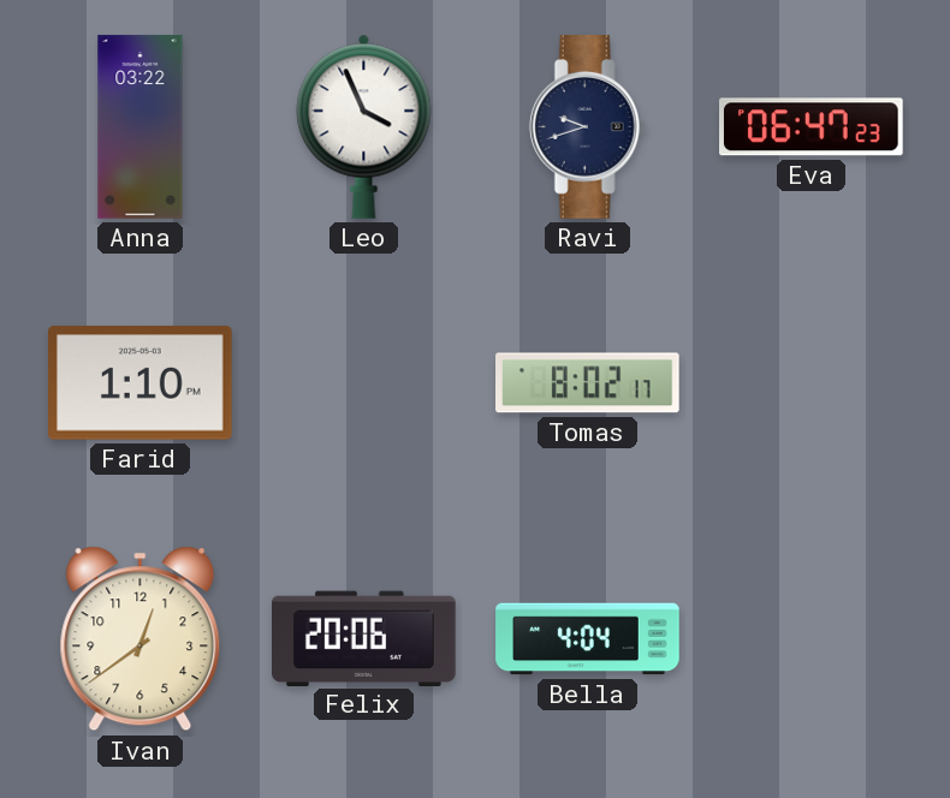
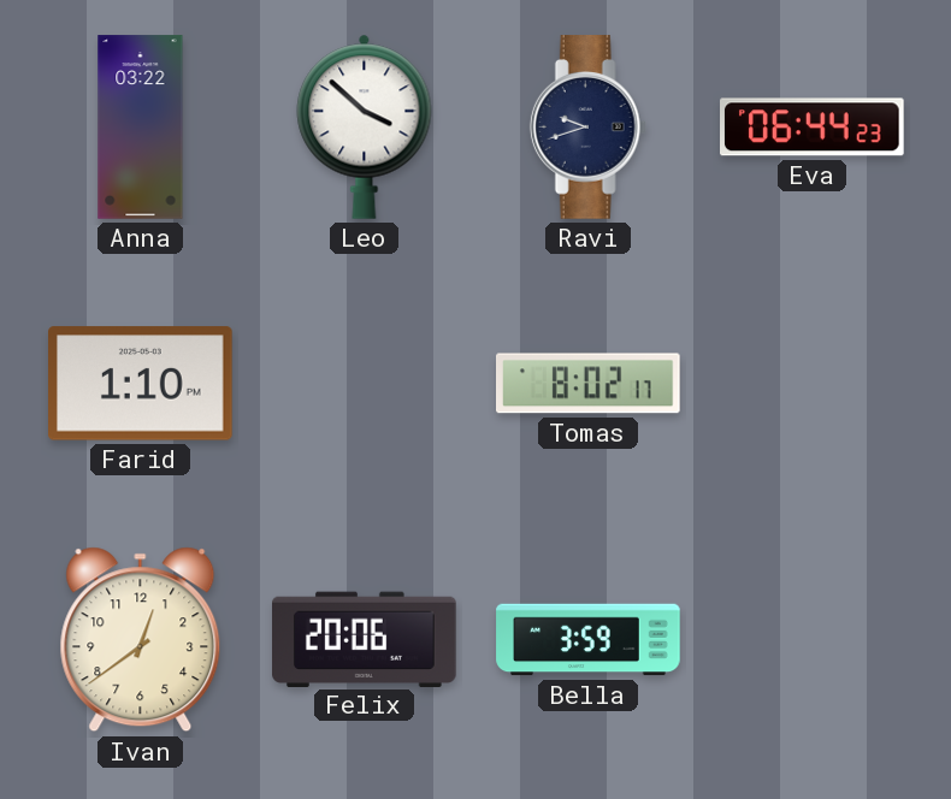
Leo: 3:56 -> 3:52 (365, 126)
Eva: 06:47 -> 06:44 (813, 128)
Bella: 4:04 -> 3:59 (589, 640)
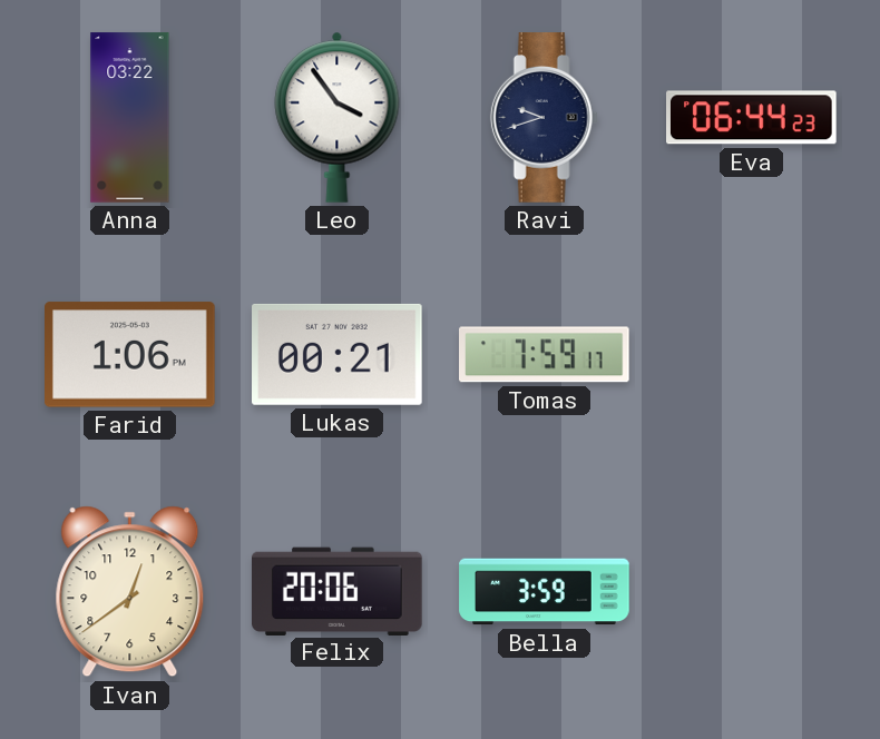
Leo: 3:52 -> 3:54 (338, 117)
Farid: 1:10 -> 1:06 (130, 355)
Lukas: none -> 00:21 (338, 354)
Tomas: 8:02 -> 7:59 (545, 355)
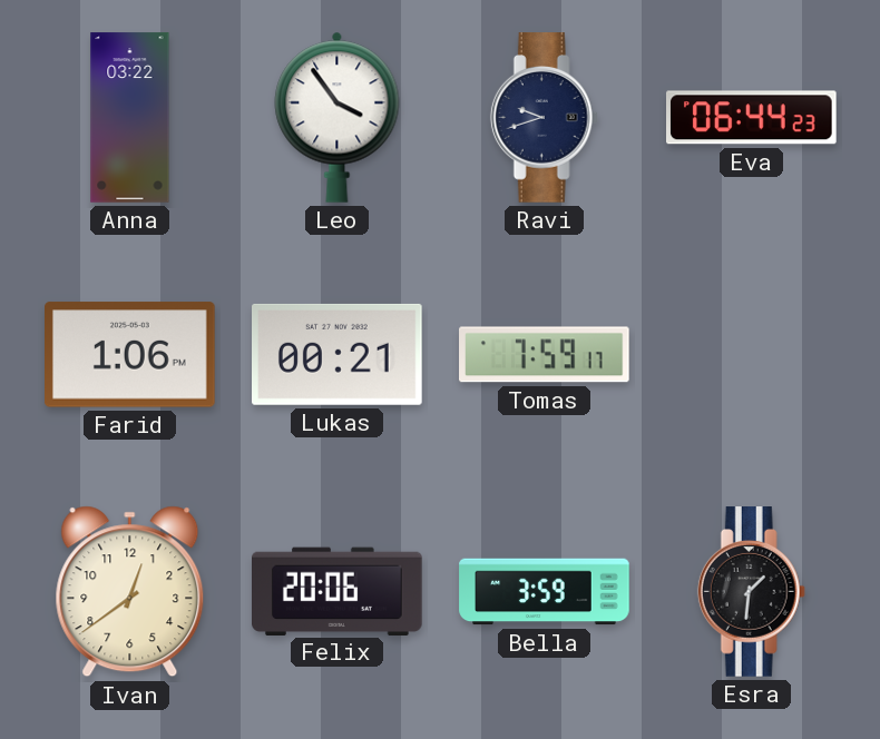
Esra: none -> 1:31 (751, 592)
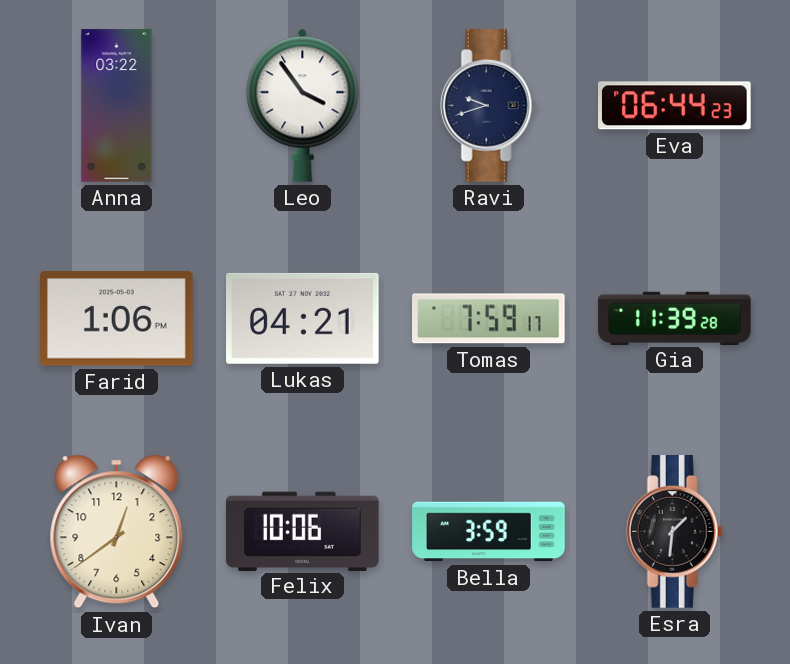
Lukas: 00:21 -> 04:21 (303, 318)
Gia: none -> 11:39 (675, 318)
Felix: 20:06 -> 10:06 (303, 531)
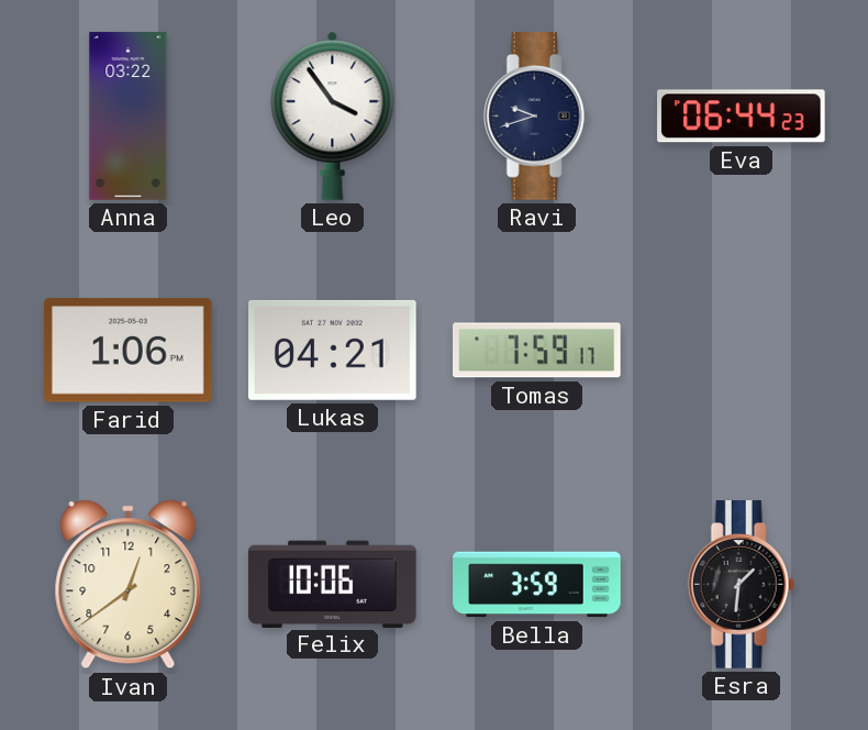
Gia: 11:39 -> none (675, 318)
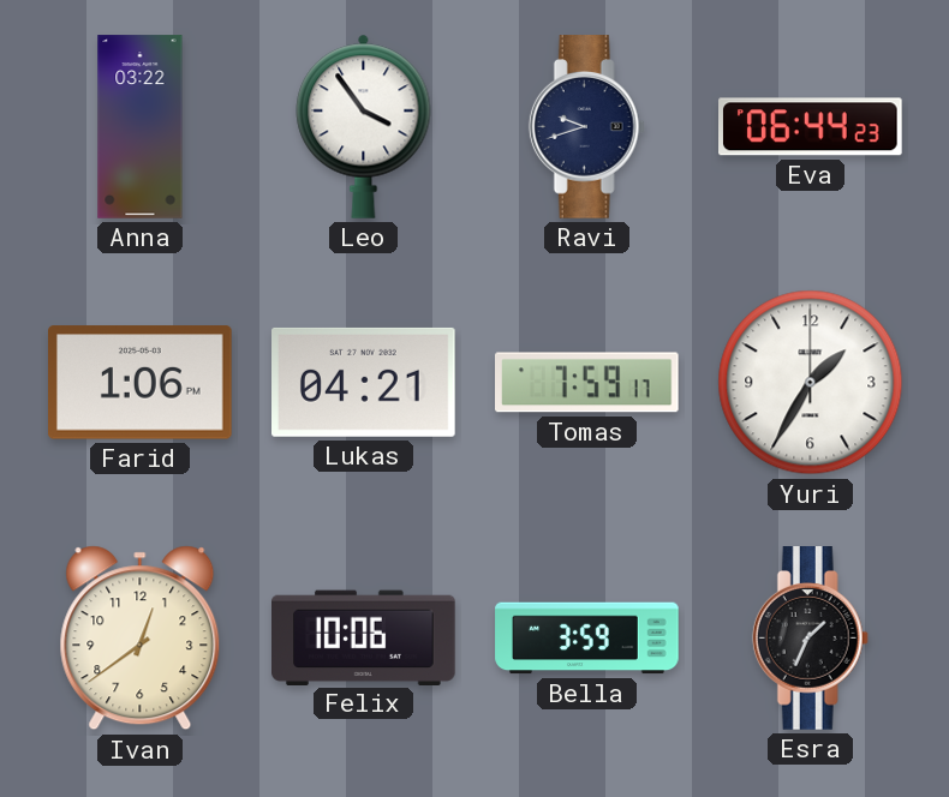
Yuri: none -> 1:35 (811, 383)
Esra: 1:31 -> 1:34 (810, 639)
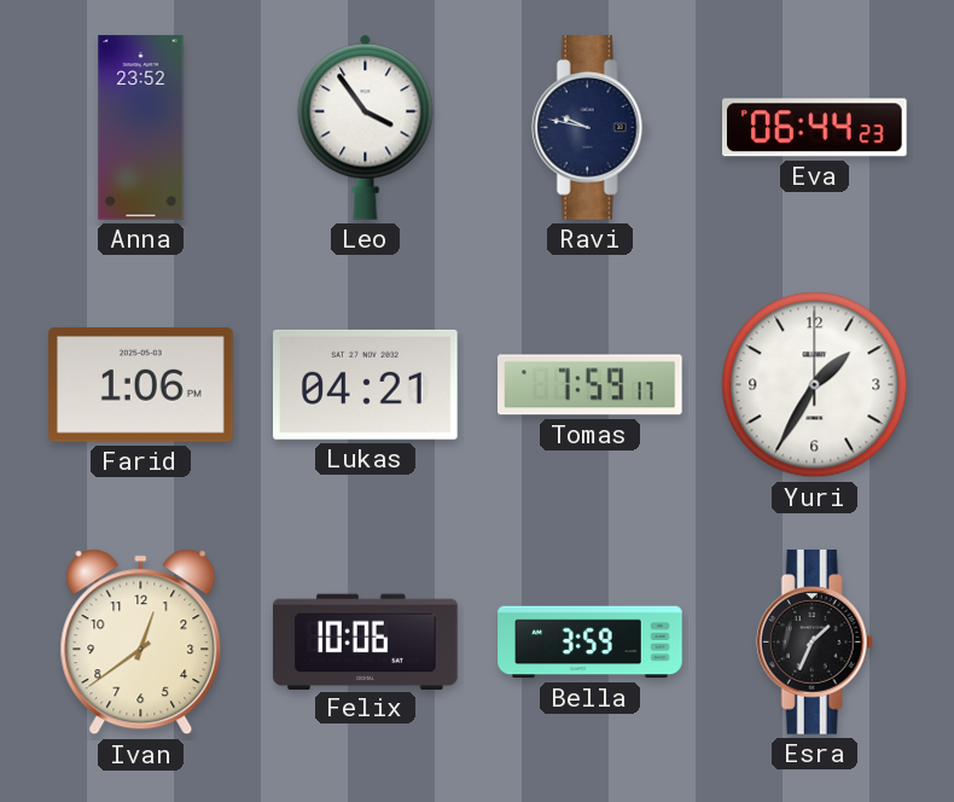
Anna: 03:22 -> 23:52 (141, 128)
Ravi: 9:42 -> 9:47 (589, 128)
